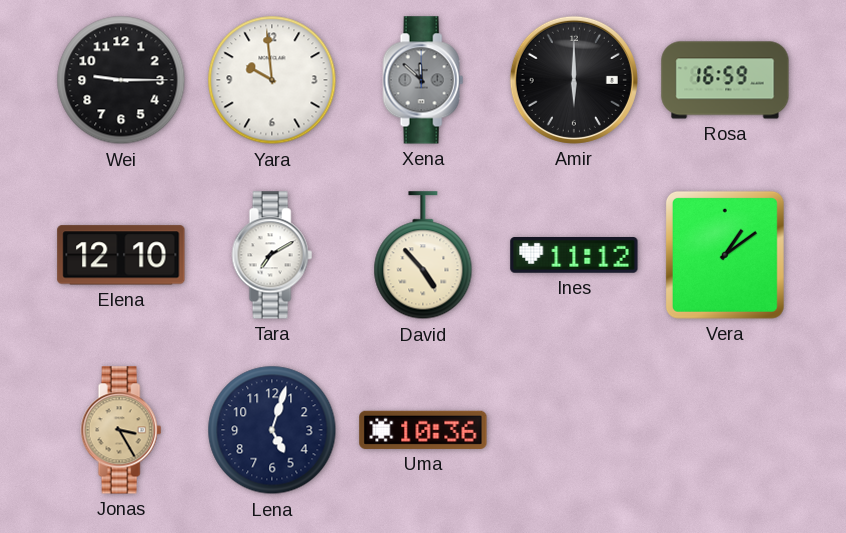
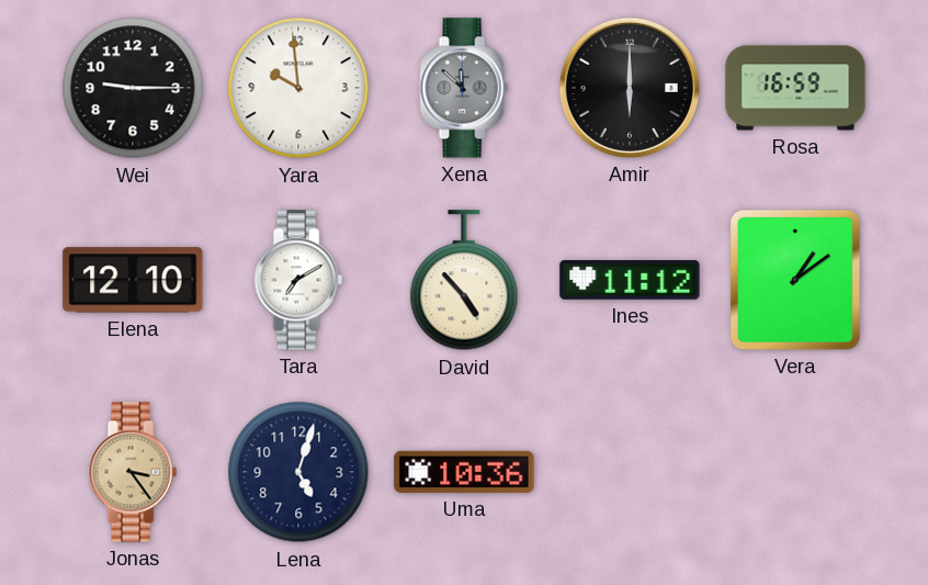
Jonas: 3:25 -> 3:24 (133, 472)
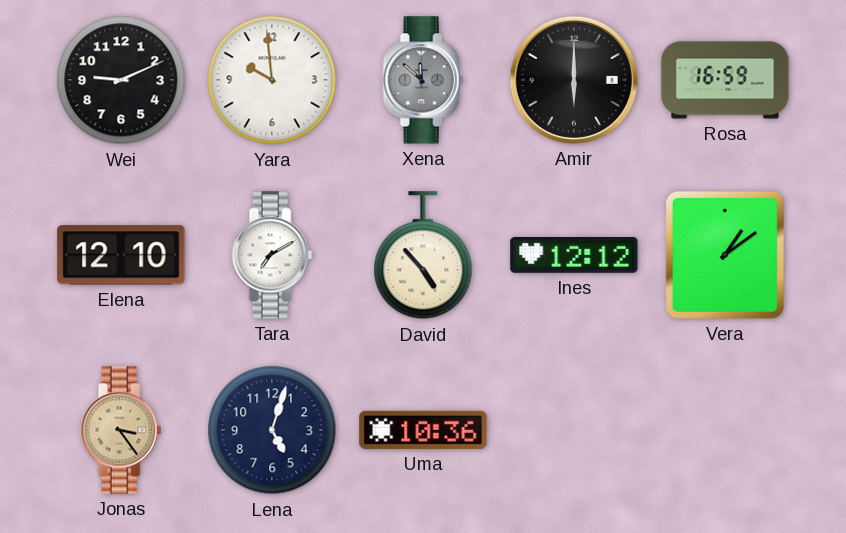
Wei: 9:15 -> 9:11 (121, 80)
Ines: 11:12 -> 12:12 (574, 256)
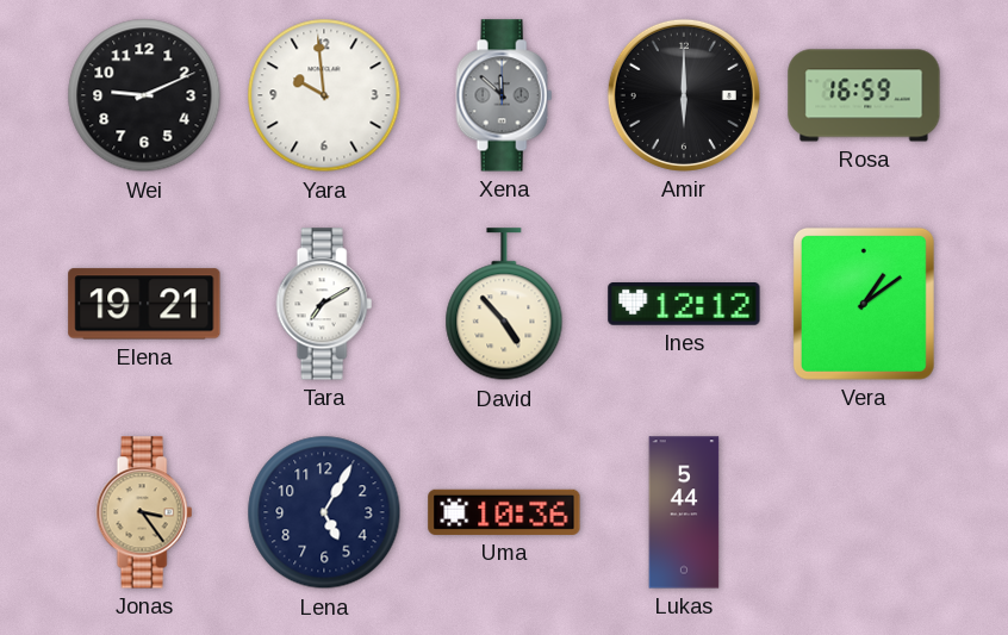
Elena: 12:10 -> 19:21 (144, 304)
Lena: 5:03 -> 5:05 (324, 512)
Lukas: none -> 5:44 (684, 512)
